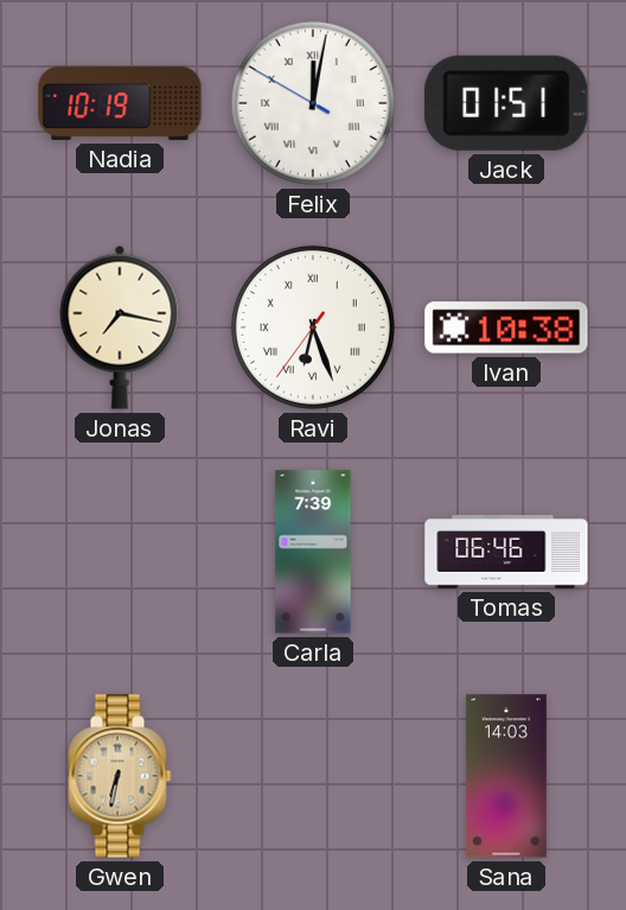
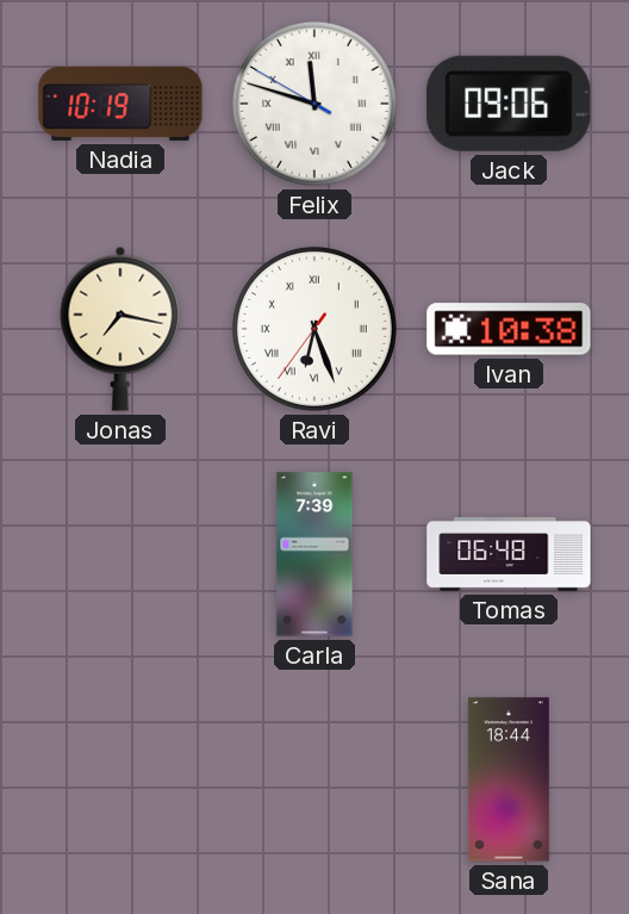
Felix: 12:01 -> 11:47 (314, 104)
Jack: 01:51 -> 09:06 (509, 104)
Tomas: 06:46 -> 06:48 (509, 554)
Gwen: 6:32 -> none (120, 776)
Sana: 14:03 -> 18:44 (509, 779)
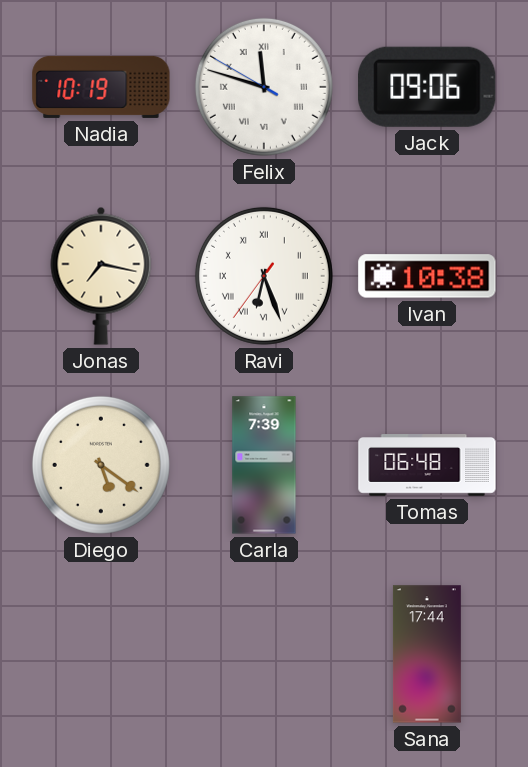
Diego: none -> 5:21 (101, 465)
Sana: 18:44 -> 17:44 (427, 654)
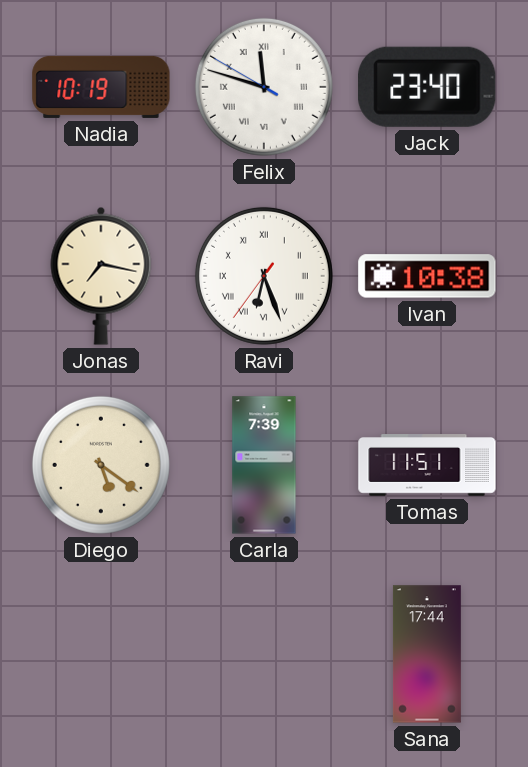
Jack: 09:06 -> 23:40 (427, 87)
Tomas: 06:48 -> 11:51 (427, 465)
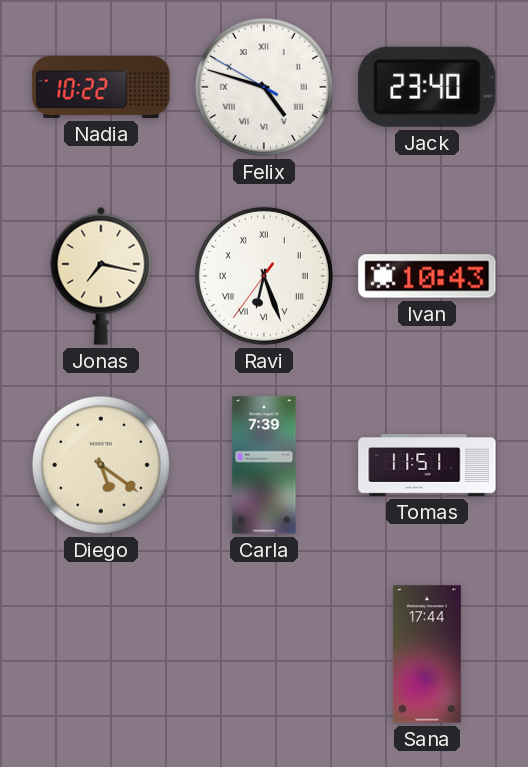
Nadia: 10:19 -> 10:22 (101, 87)
Felix: 11:47 -> 4:47 (264, 87)
Ivan: 10:38 -> 10:43 (427, 276)
